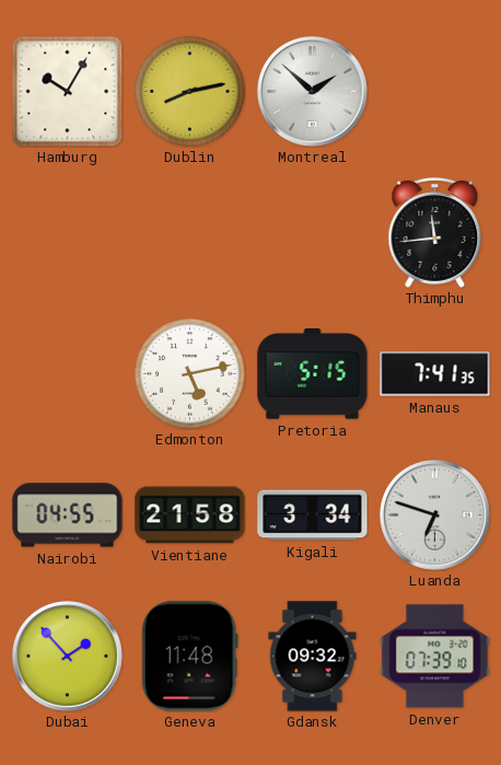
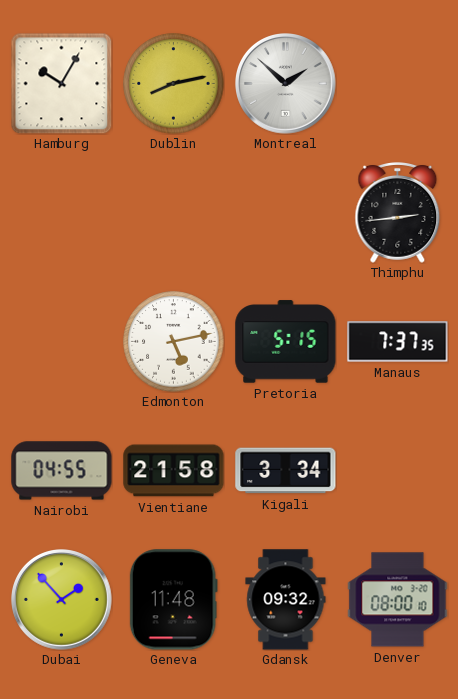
Thimphu: 11:44 -> 2:44 (398, 213)
Manaus: 7:41 -> 7:37 (398, 342)
Luanda: 6:48 -> none (435, 515)
Denver: 07:39 -> 08:00 (398, 600)
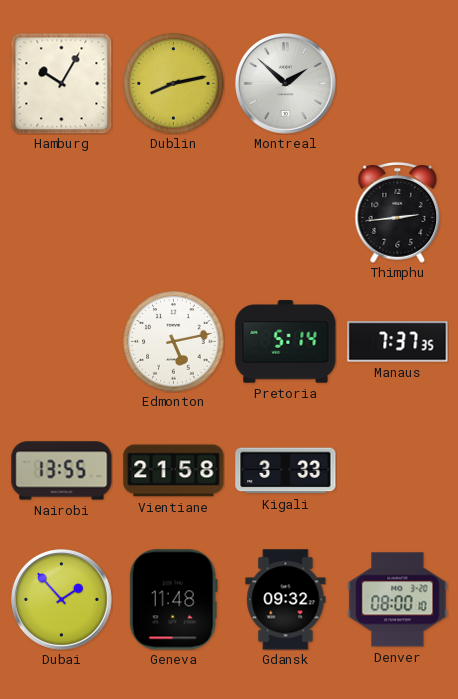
Pretoria: 5:15 -> 5:14 (286, 342)
Nairobi: 04:55 -> 13:55 (62, 471)
Kigali: 3:34 -> 3:33 (286, 471)
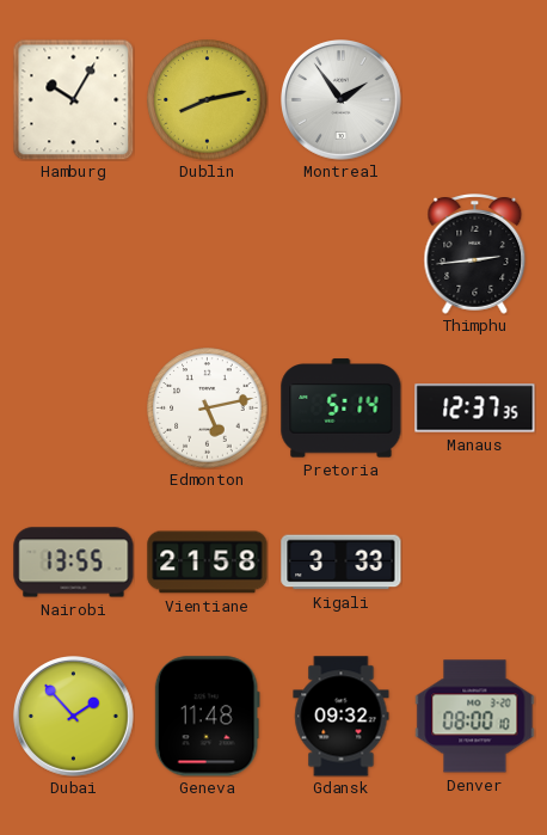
Montreal: 1:52 -> 1:54 (342, 100)
Manaus: 7:37 -> 12:37 (475, 409)
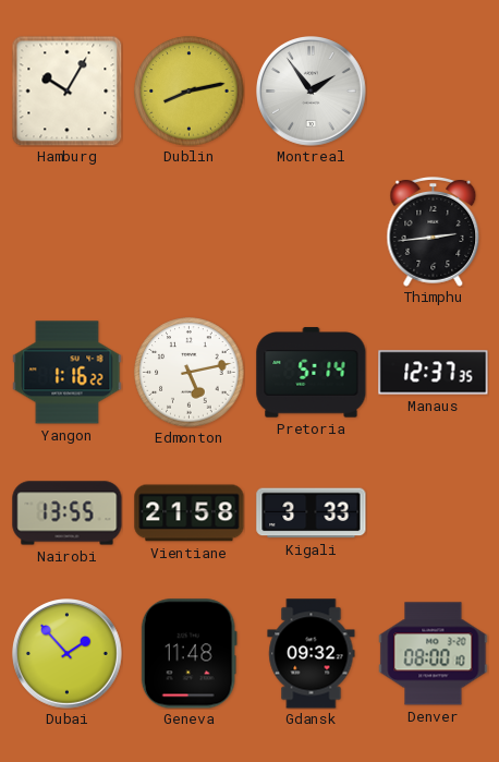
Yangon: none -> 1:16 (68, 373)
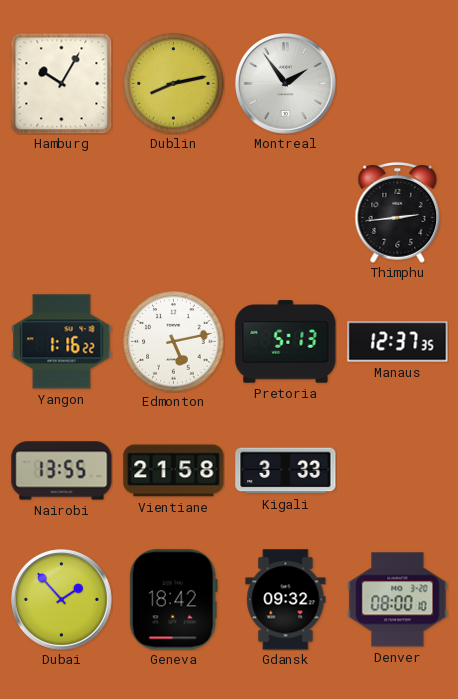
Pretoria: 5:14 -> 5:13 (286, 342)
Geneva: 11:48 -> 18:42 (173, 600)
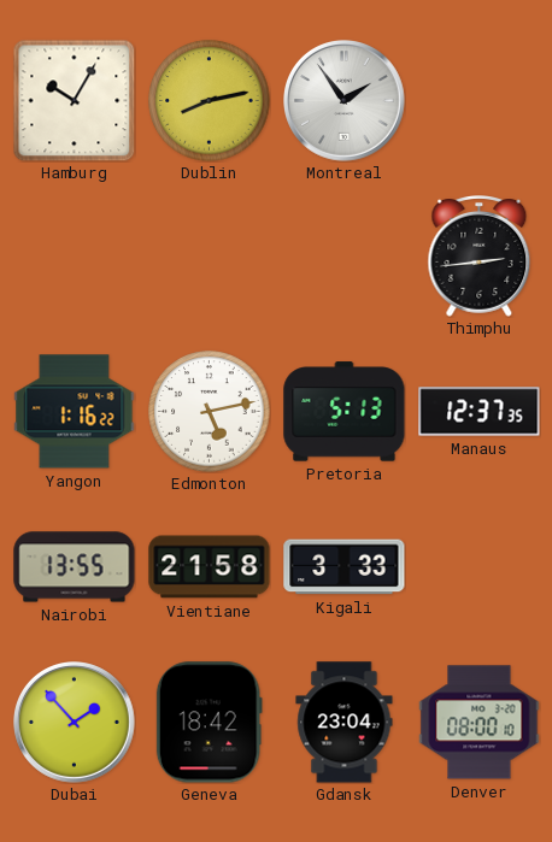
Gdansk: 09:32 -> 23:04 (345, 723)
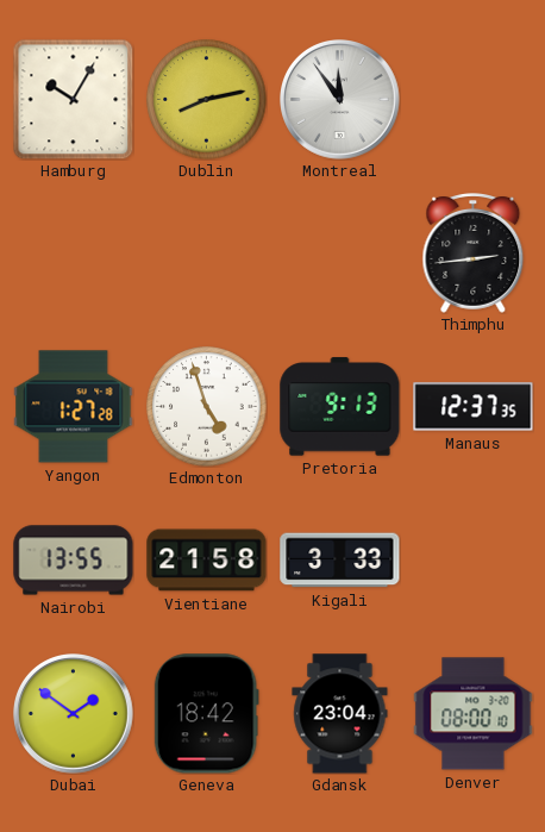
Montreal: 1:54 -> 11:54 (340, 100)
Yangon: 1:16 -> 1:27 (74, 407)
Edmonton: 5:13 -> 4:57 (207, 407)
Pretoria: 5:13 -> 9:13 (340, 407)
Dubai: 1:53 -> 1:51 (74, 714)
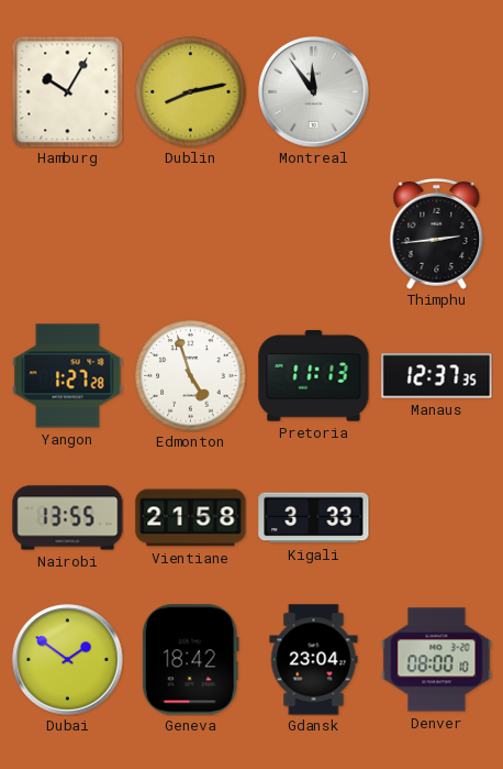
Pretoria: 9:13 -> 11:13 (314, 376)
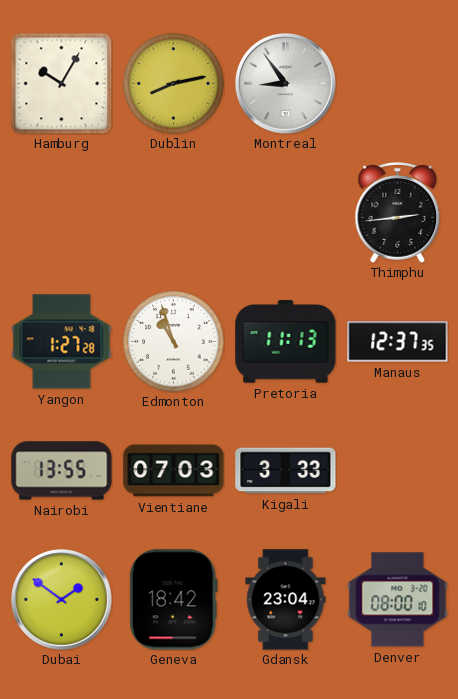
Montreal: 11:54 -> 8:54 (286, 84)
Edmonton: 4:57 -> 10:57 (174, 342)
Vientiane: 21:58 -> 07:03 (174, 471)
